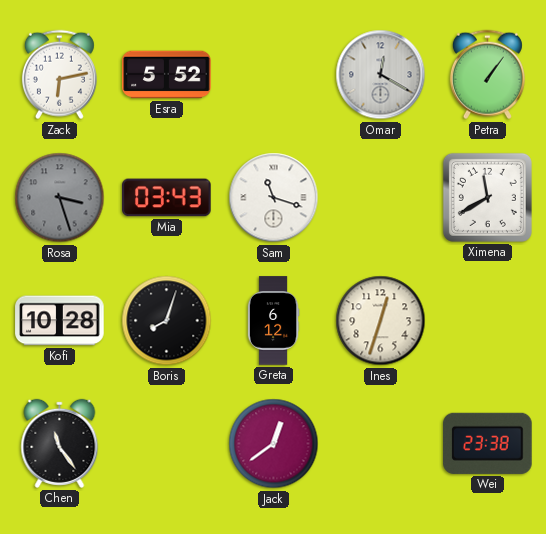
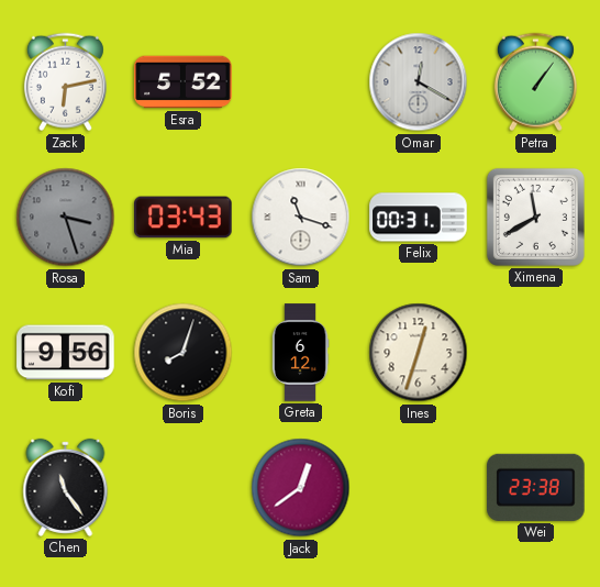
Felix: none -> 00:31 (419, 218)
Kofi: 10:28 -> 9:56 (66, 353)
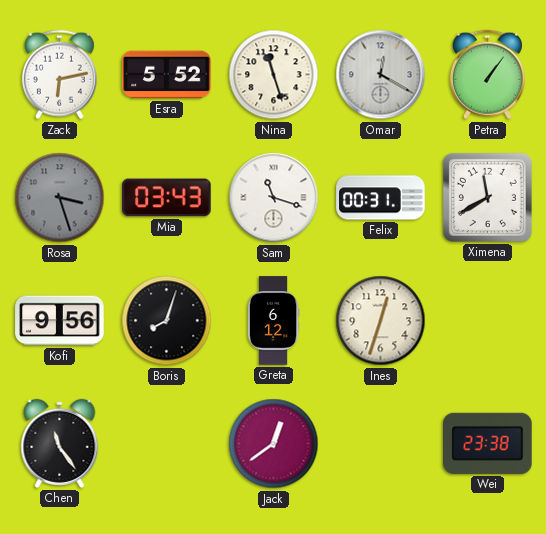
Nina: none -> 11:27 (274, 75)
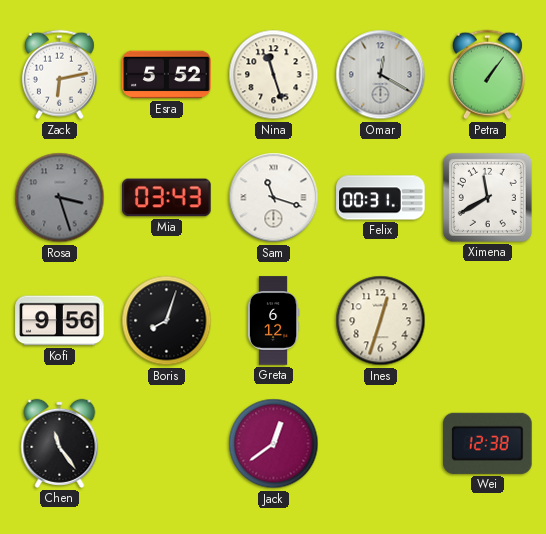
Wei: 23:38 -> 12:38 (488, 443)
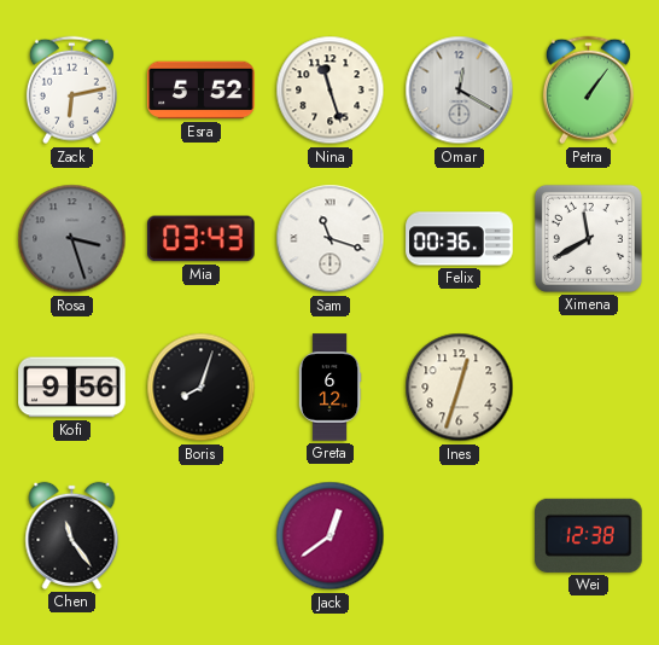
Felix: 00:31 -> 00:36 (460, 239)
